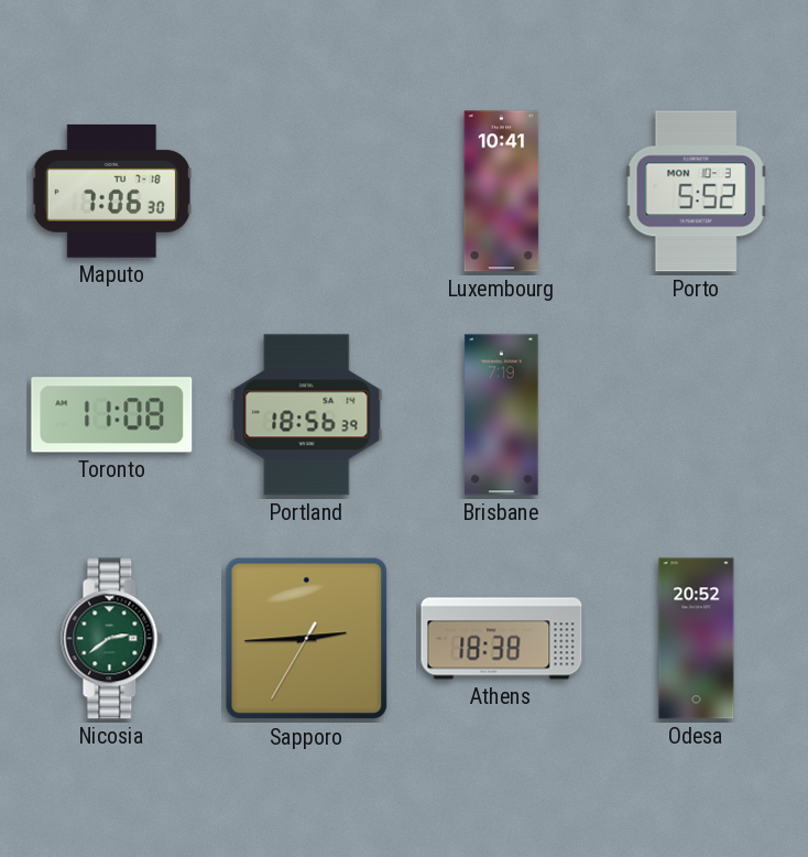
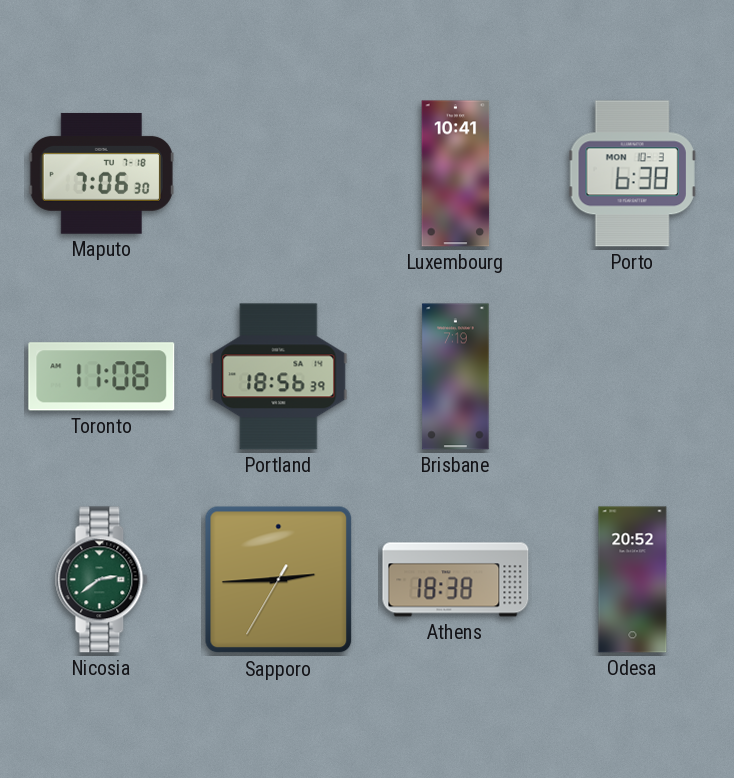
Porto: 5:52 -> 6:38 (632, 174)
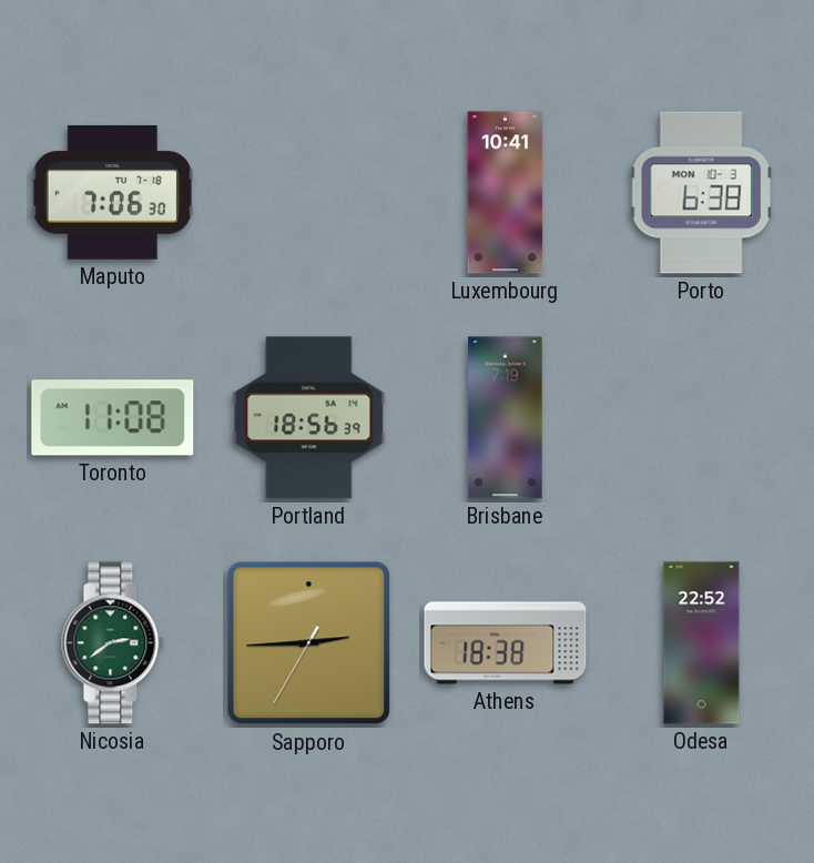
Odesa: 20:52 -> 22:52 (702, 643)
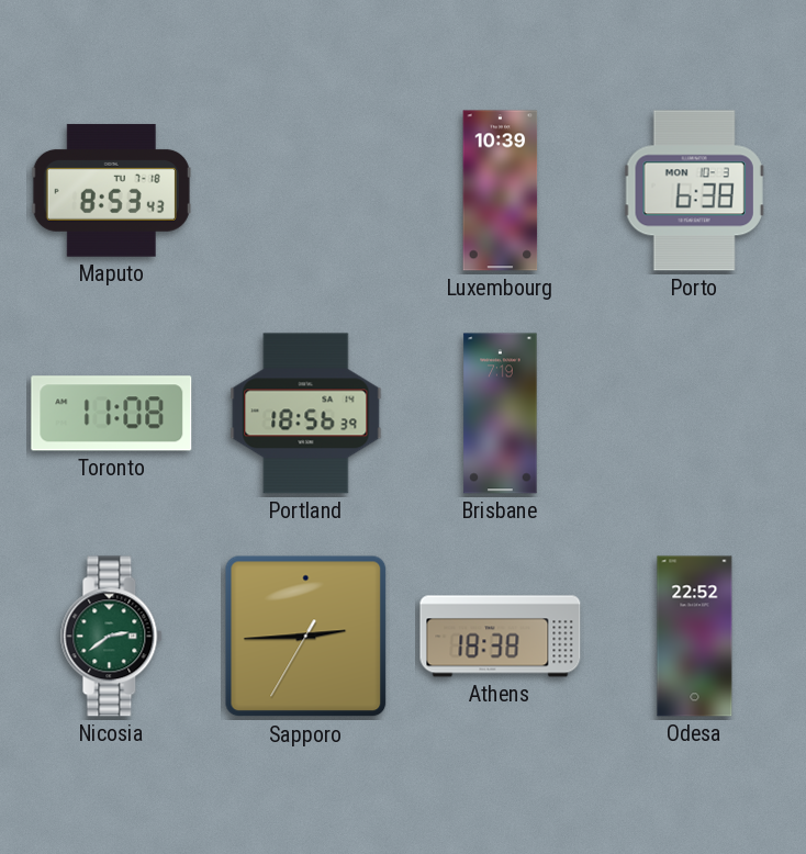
Maputo: 7:06 -> 8:53 (111, 190)
Luxembourg: 10:41 -> 10:39 (501, 191)
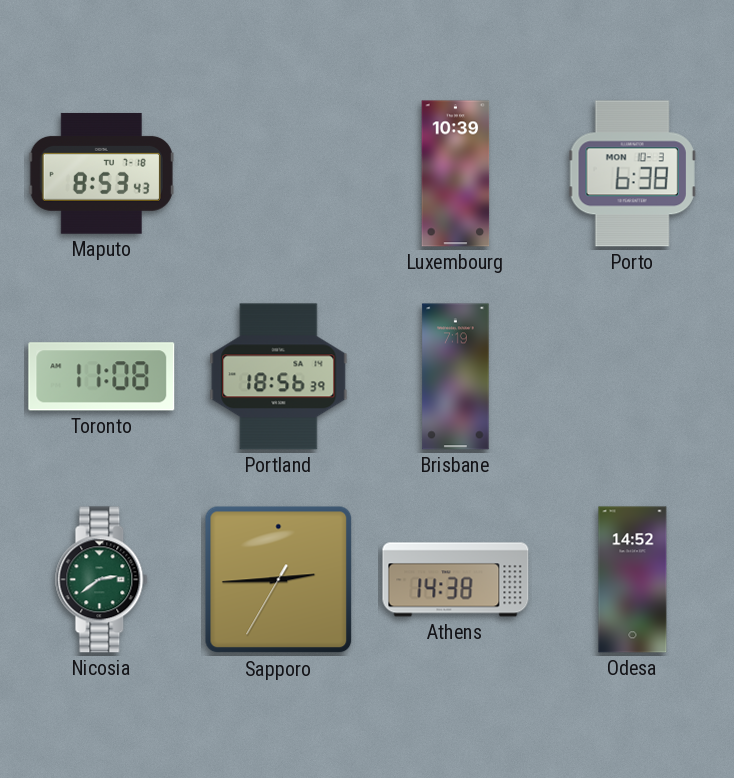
Athens: 18:38 -> 14:38 (456, 580)
Odesa: 22:52 -> 14:52 (633, 580)
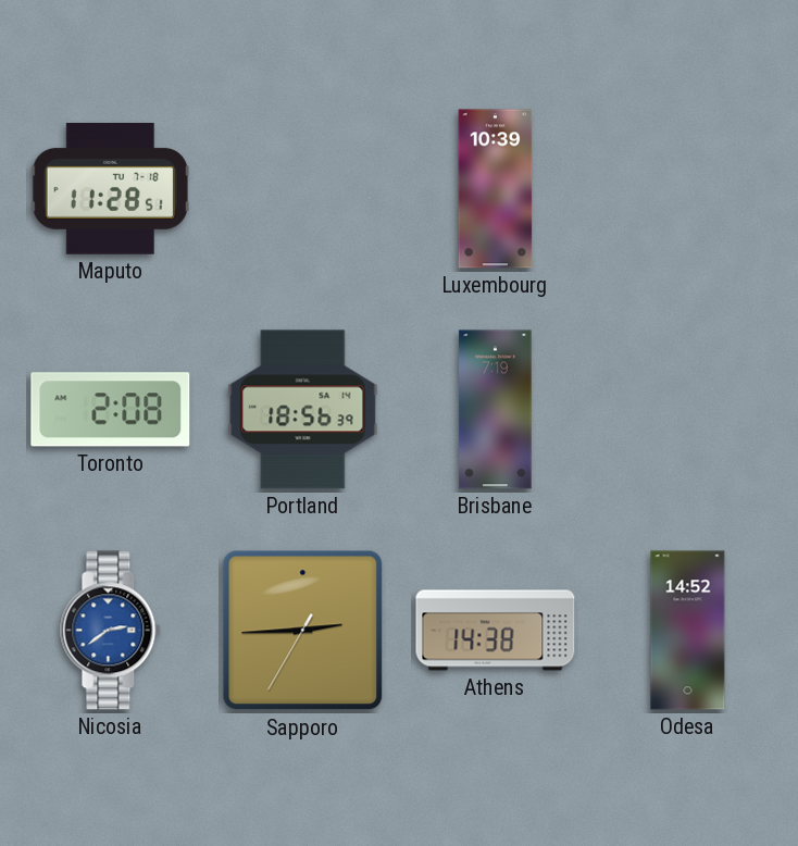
Maputo: 8:53 -> 11:28 (110, 188)
Porto: 6:38 -> none (632, 174)
Toronto: 11:08 -> 2:08 (111, 410)
Nicosia dial: green -> blue (111, 631)
